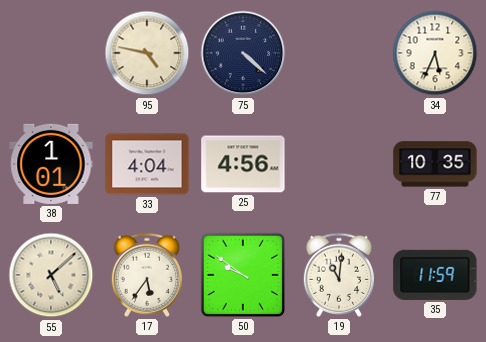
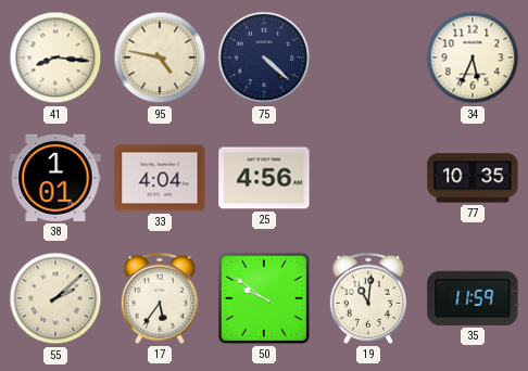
41: none -> 8:16 (55, 57)
55: 5:08 -> 2:08 (55, 298)
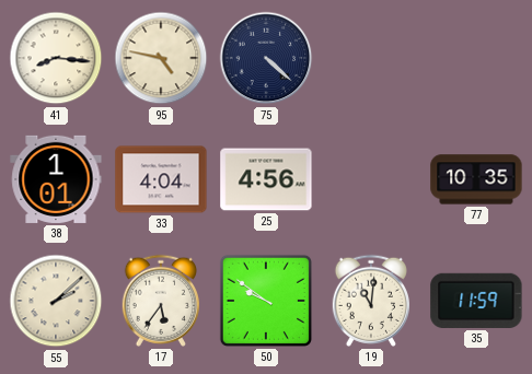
34: 5:34 -> none (473, 57)
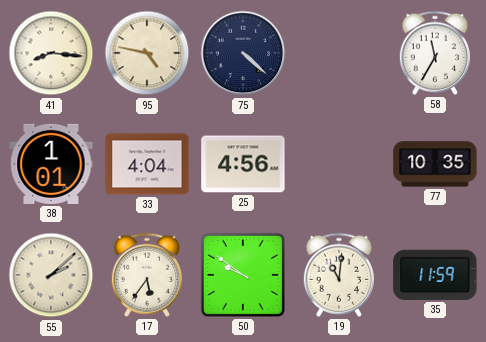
58: none -> 11:35 (435, 53)
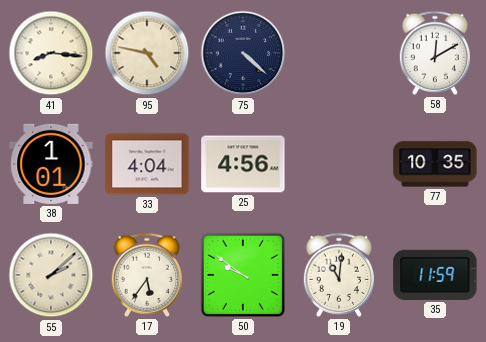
58: 11:35 -> 12:10 (435, 53)
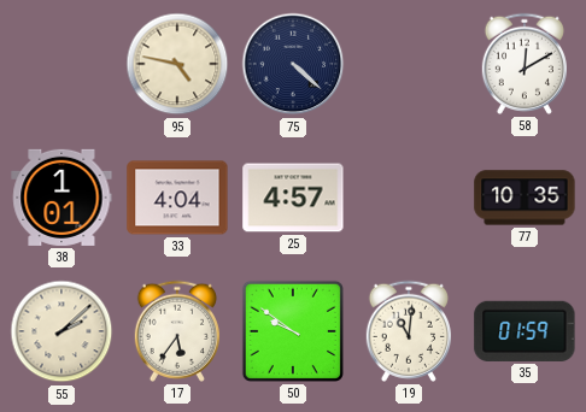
41: 8:16 -> none (51, 53)
25: 4:56 -> 4:57 (293, 198)
35: 11:59 -> 01:59 (525, 331)
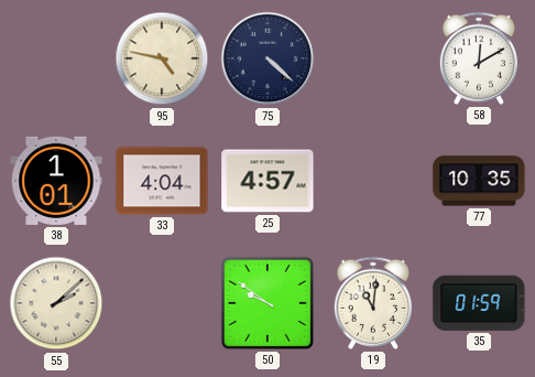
17: 5:36 -> none (177, 331)
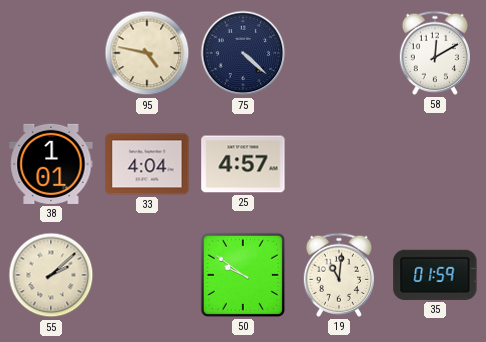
77: 10:35 -> none (479, 181)
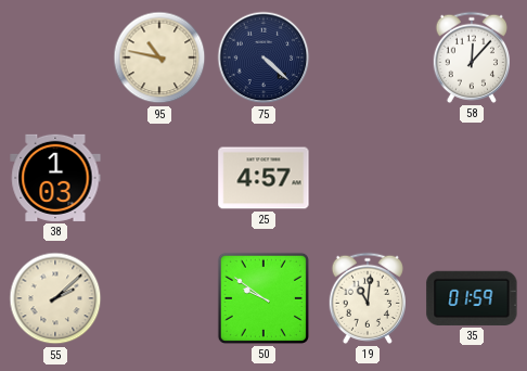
95: 4:47 -> 10:47 (159, 57)
58: 12:10 -> 12:07 (472, 57)
38: 1:01 -> 1:03 (55, 178)
33: 4:04 -> none (147, 164)
